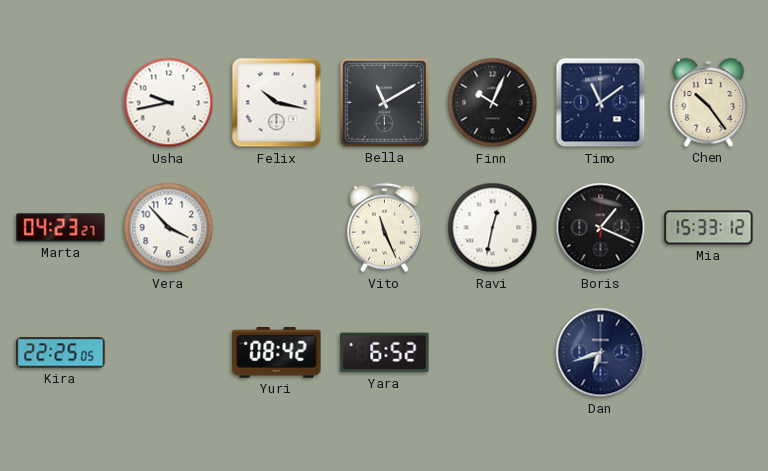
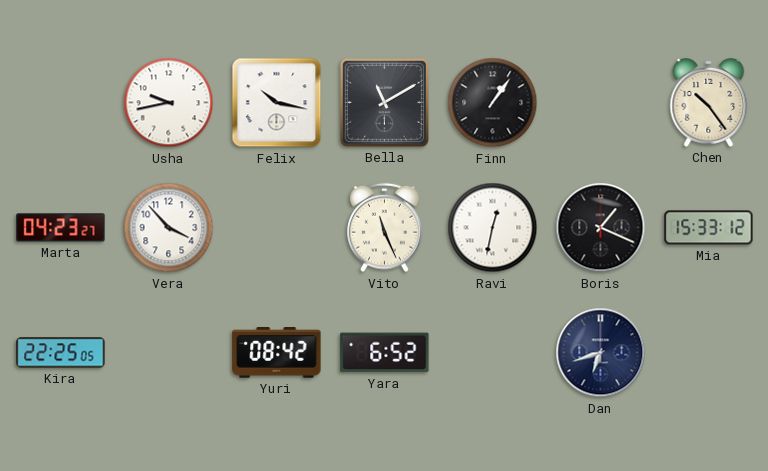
Finn: 10:04 -> 1:06 (493, 103)
Timo: 11:09 -> none (601, 103)
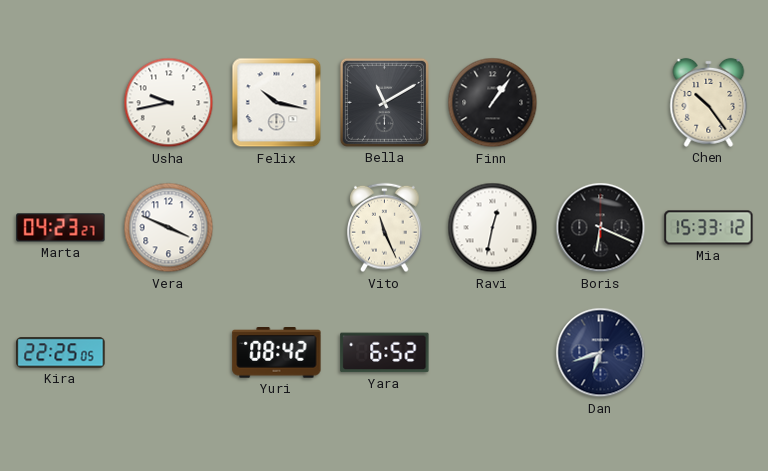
Vera: 3:53 -> 3:49 (169, 228)
Boris: 1:19 -> 6:19 (601, 228)
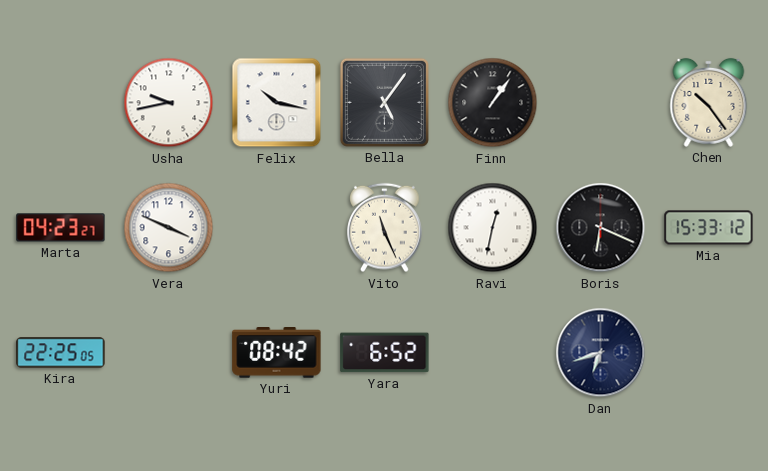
Bella: 11:10 -> 5:06 (384, 102)
